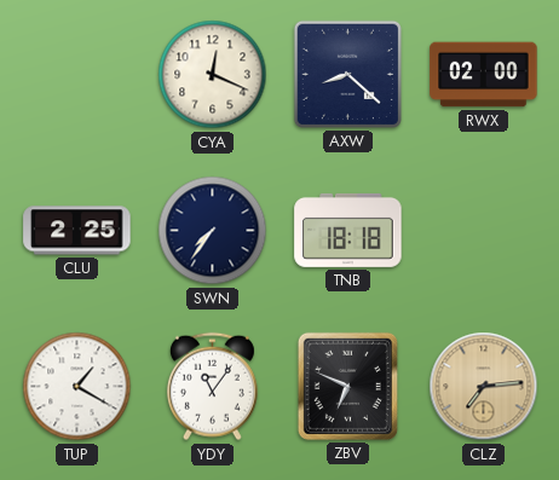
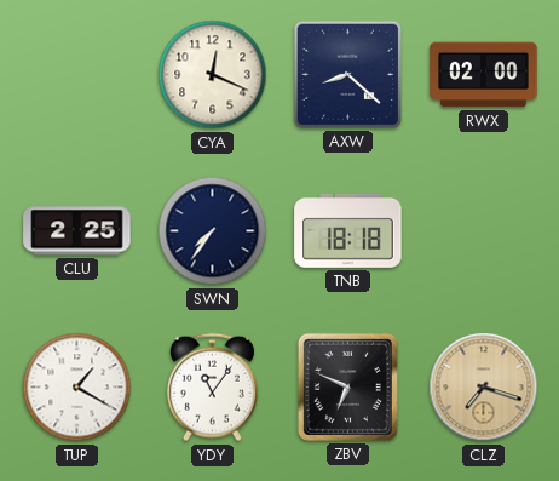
CLZ: 7:14 -> 7:18 (484, 388)
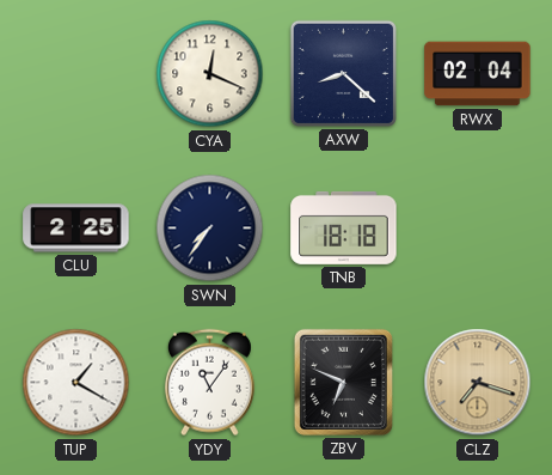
RWX: 02:00 -> 02:04 (478, 74)
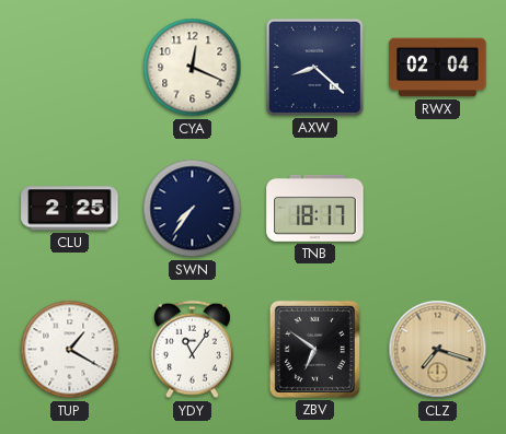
TNB: 18:18 -> 18:17 (315, 208)
ZBV: 6:49 -> 6:51 (314, 349)
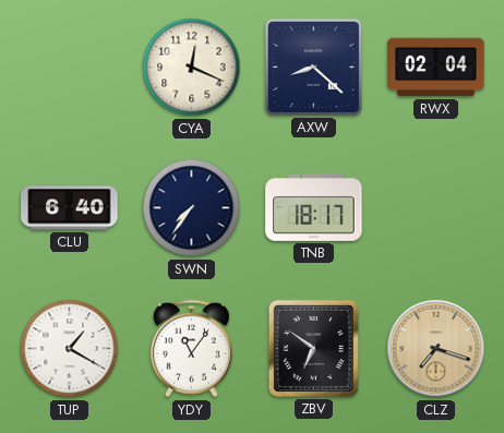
CLU: 2:25 -> 6:40 (70, 208)
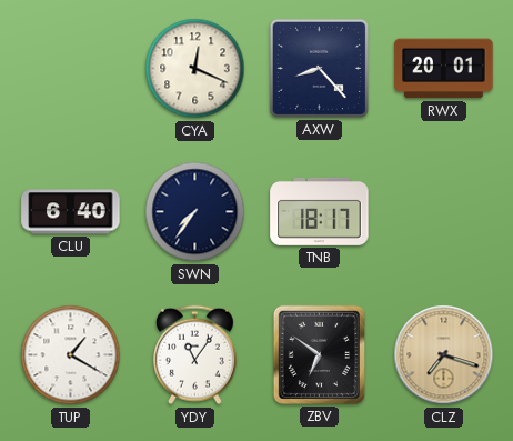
AXW: 8:22 -> 8:23 (319, 68)
RWX: 02:04 -> 20:01 (444, 69)
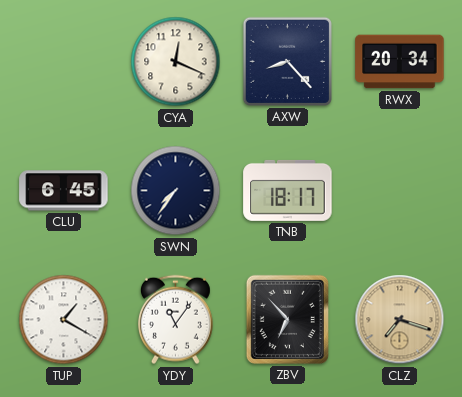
RWX: 20:01 -> 20:34 (400, 62)
CLU: 6:40 -> 6:45 (64, 191)
ZBV: 6:51 -> 6:53 (287, 319)
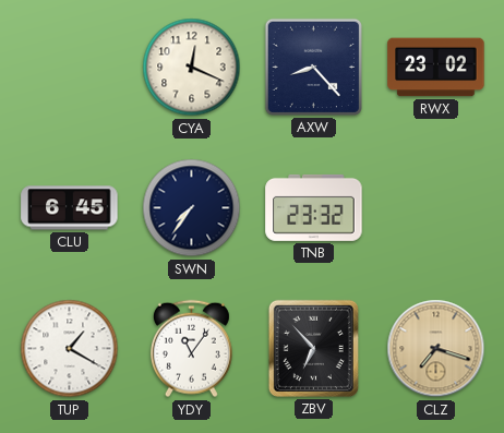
RWX: 20:34 -> 23:02 (436, 68)
TNB: 18:17 -> 23:32 (314, 207)
